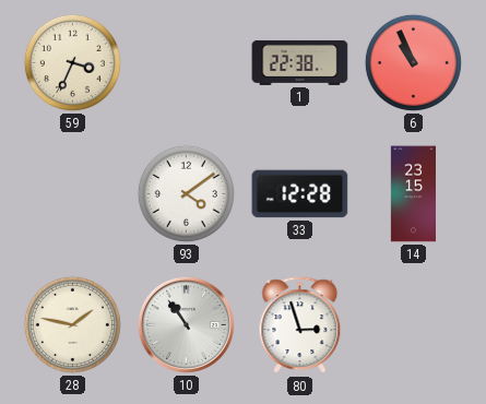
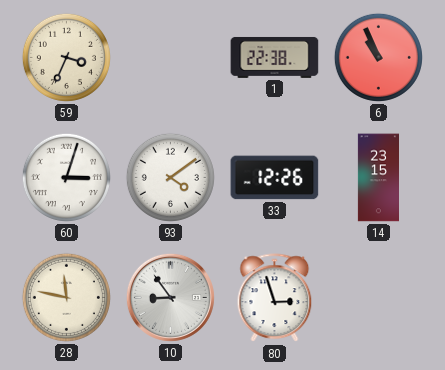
60: none -> 3:03 (66, 177)
33: 12:28 -> 12:26 (275, 178)
28: 1:47 -> 11:47 (66, 297)
10: 10:54 -> 8:54 (170, 297)
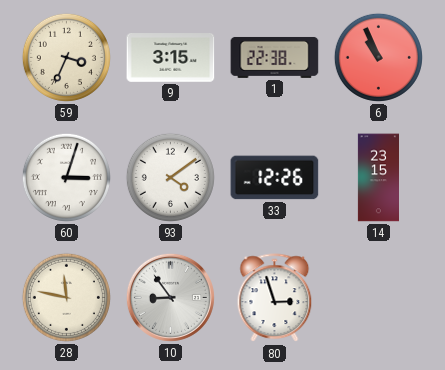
9: none -> 3:15 (171, 58)
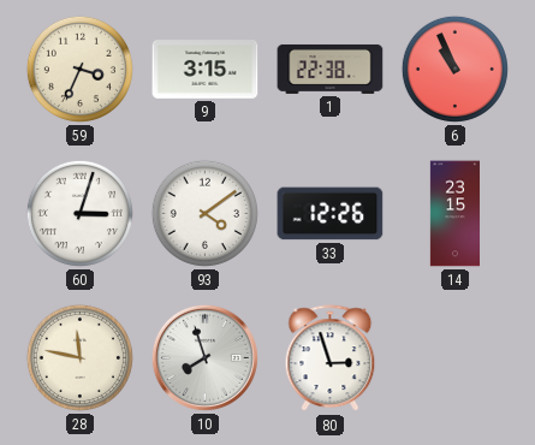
10: 8:54 -> 7:57 (204, 357)
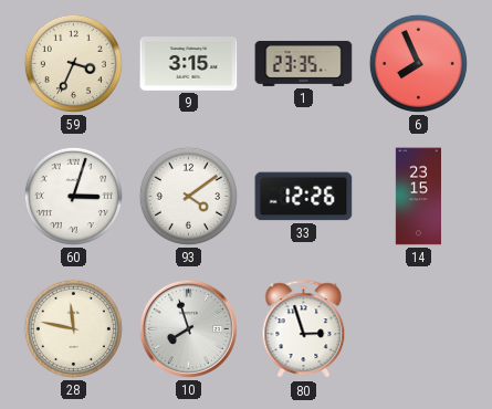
1: 22:38 -> 23:35 (304, 63)
6: 10:56 -> 7:56 (418, 63)
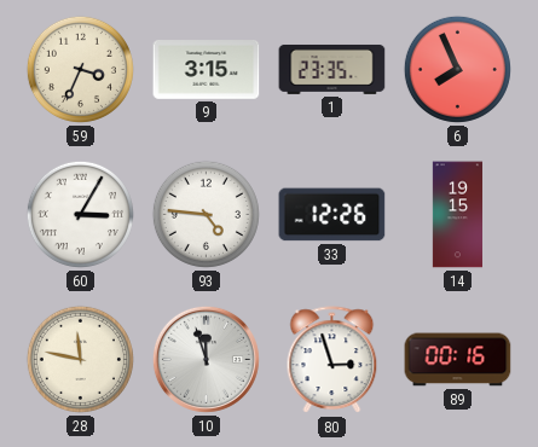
60: 3:03 -> 3:05 (80, 214)
93: 4:09 -> 4:46 (206, 214)
14: 23:15 -> 19:15 (457, 215)
10: 7:57 -> 11:57 (206, 359)
89: none -> 00:16 (458, 360)
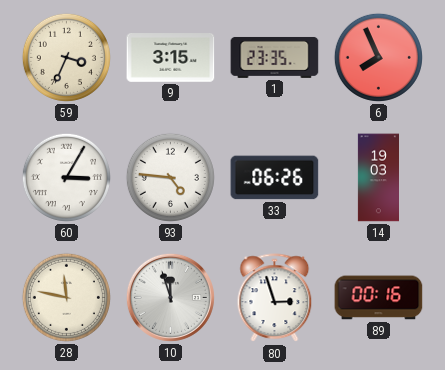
33: 12:26 -> 06:26 (275, 178)
14: 19:15 -> 19:03 (378, 178)
